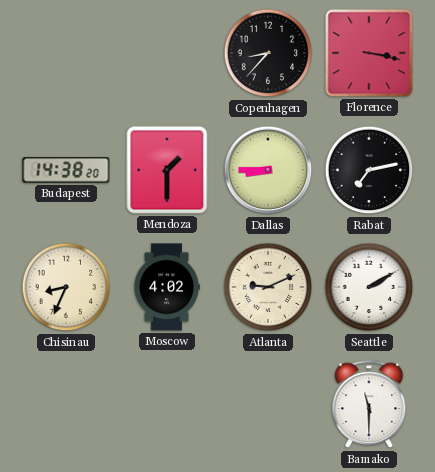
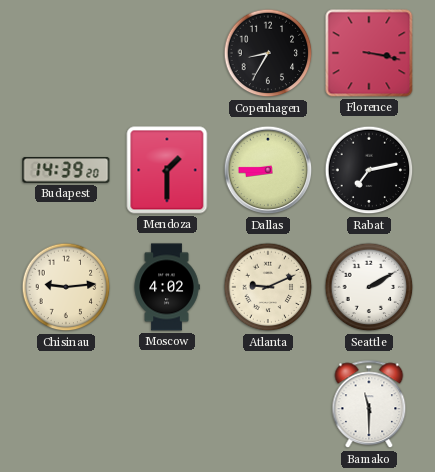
Copenhagen: 8:37 -> 8:35 (268, 53)
Budapest: 14:38 -> 14:39 (66, 170)
Chisinau: 8:34 -> 9:14 (66, 287)
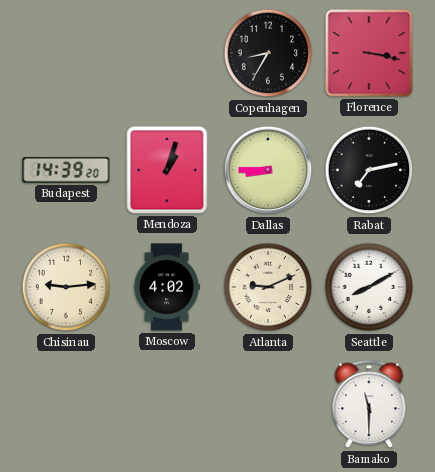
Mendoza: 1:30 -> 1:03 (167, 170)
Seattle: 2:10 -> 8:10 (369, 287)
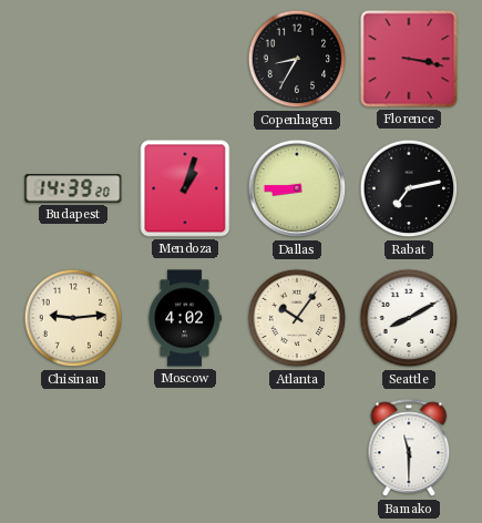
Atlanta: 9:11 -> 10:06 (297, 318)
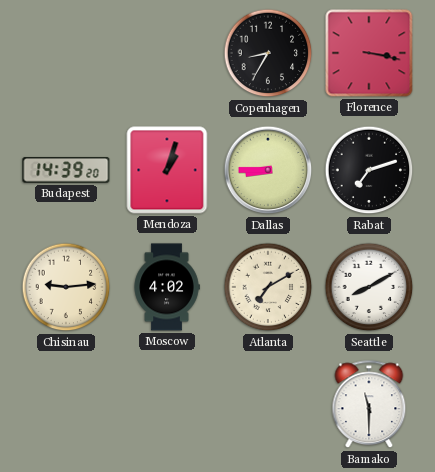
Rabat: 7:13 -> 7:12 (369, 170)
Atlanta: 10:06 -> 7:10 (268, 287)
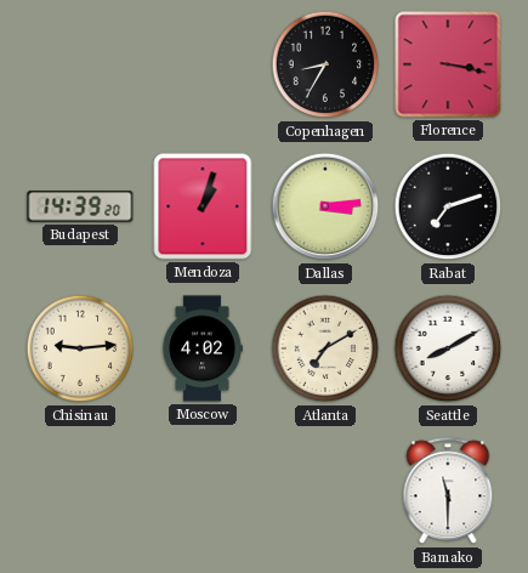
Dallas: 8:45 -> 3:14 (325, 206)
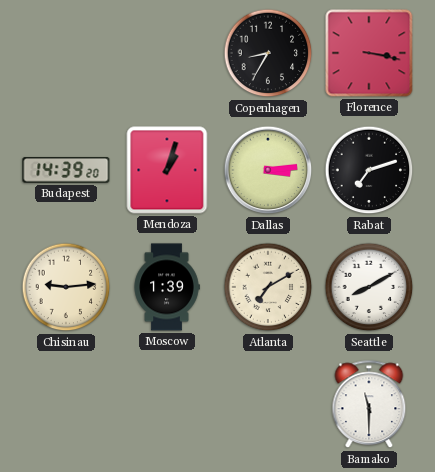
Moscow: 4:02 -> 1:39 (167, 287)
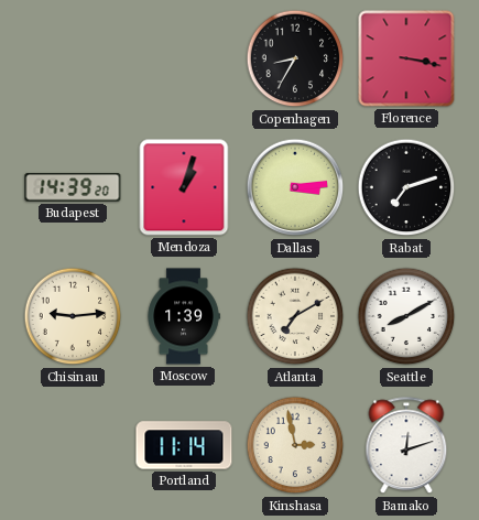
Portland: none -> 11:14 (184, 445)
Kinshasa: none -> 2:58 (295, 445)
Bamako: 11:30 -> 12:12 (406, 446)
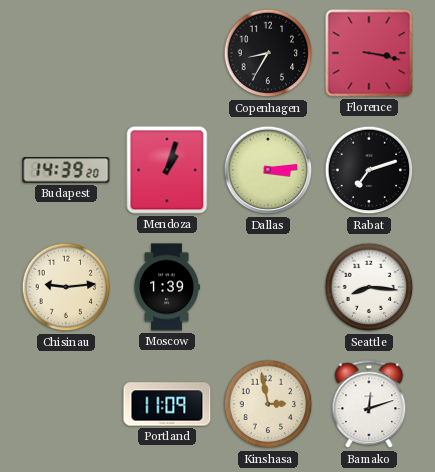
Atlanta: 7:10 -> none (295, 316)
Seattle: 8:10 -> 8:16 (369, 287)
Portland: 11:14 -> 11:09 (167, 404)
